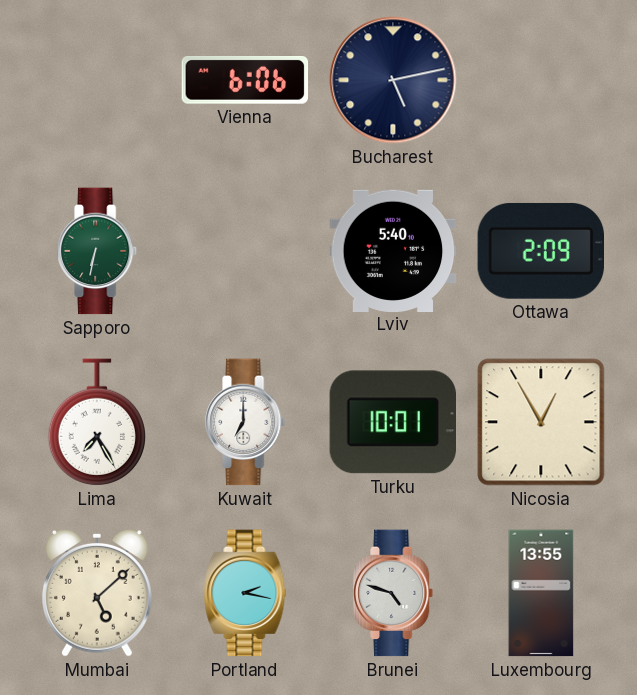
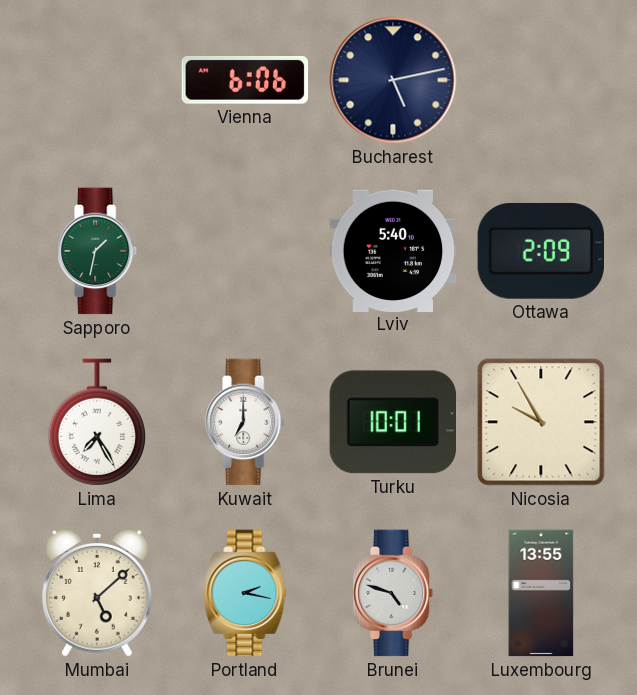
Sapporo: 6:32 -> 1:32 (98, 251)
Nicosia: 12:55 -> 9:55 (541, 422)
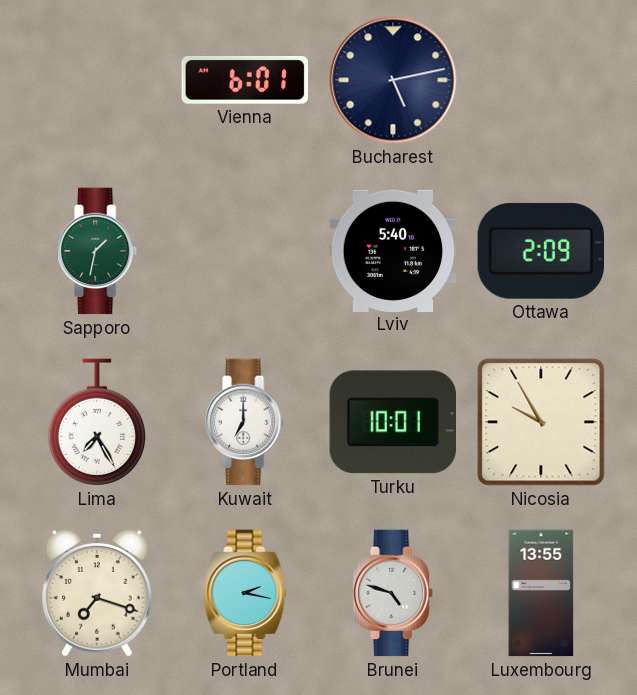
Vienna: 6:06 -> 6:01 (245, 81)
Mumbai: 5:08 -> 7:18 (98, 594)
